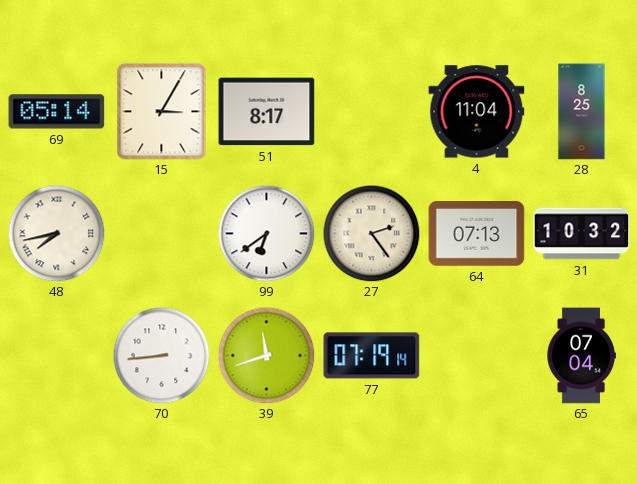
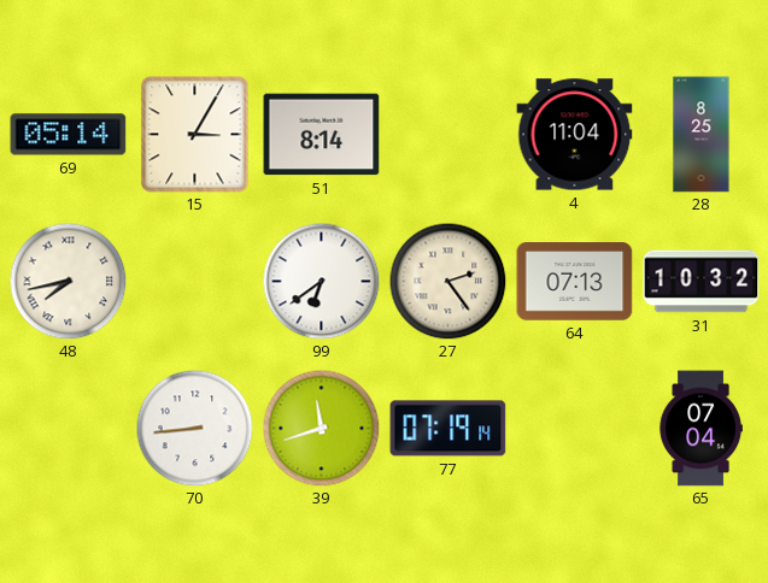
51: 8:17 -> 8:14 (322, 135)
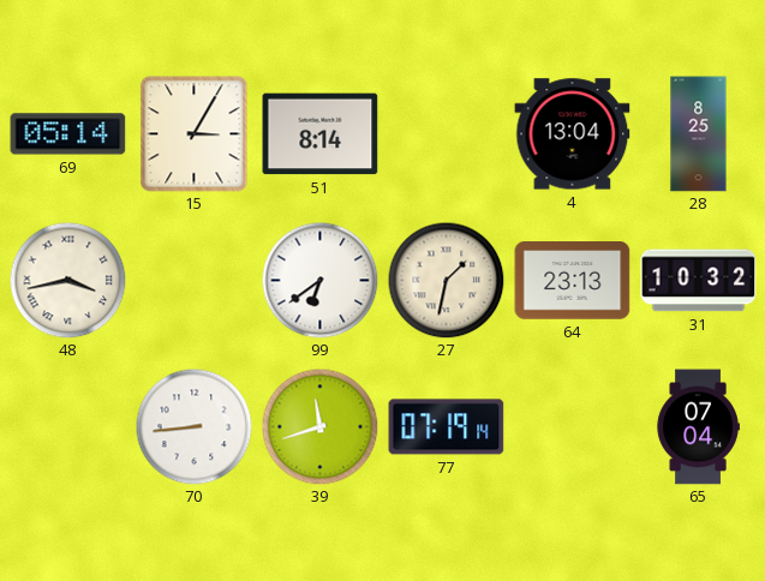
4: 11:04 -> 13:04 (573, 134)
48: 7:43 -> 3:43 (67, 280)
27: 2:24 -> 1:32 (446, 280)
64: 07:13 -> 23:13 (573, 281)
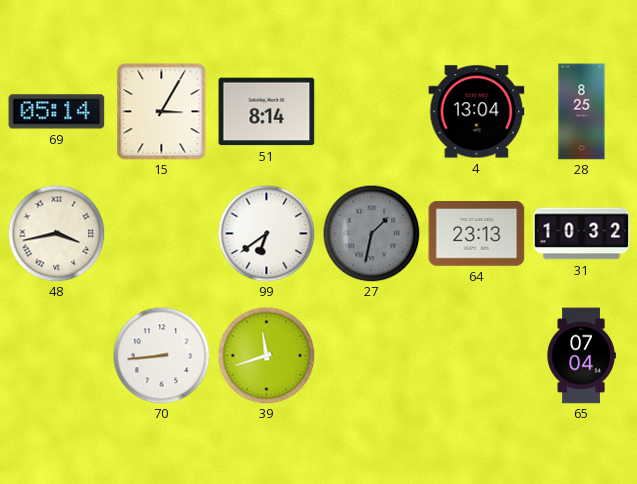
27 dial: cream -> grey (371, 233)
77: 07:19 -> none (447, 427)
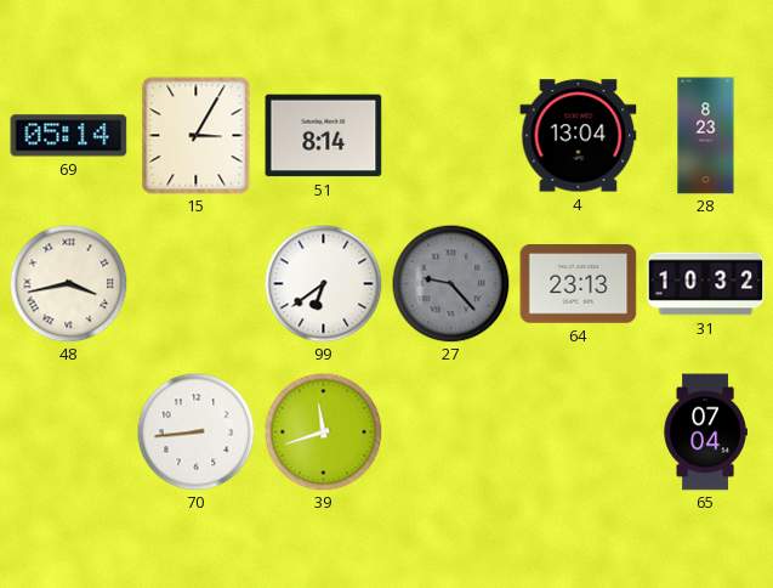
28: 8:25 -> 8:23 (706, 136)
27: 1:32 -> 9:23 (450, 283)
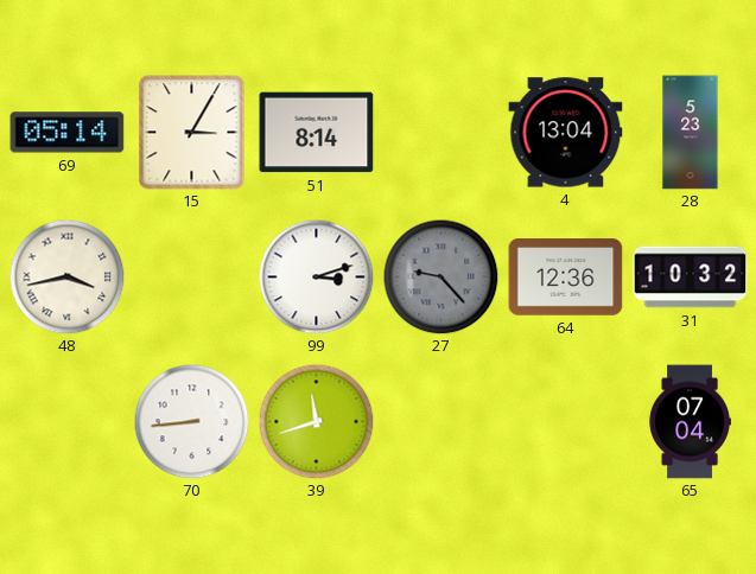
28: 8:23 -> 5:23 (691, 133)
99: 6:39 -> 3:12 (316, 276)
64: 23:13 -> 12:36 (566, 278)
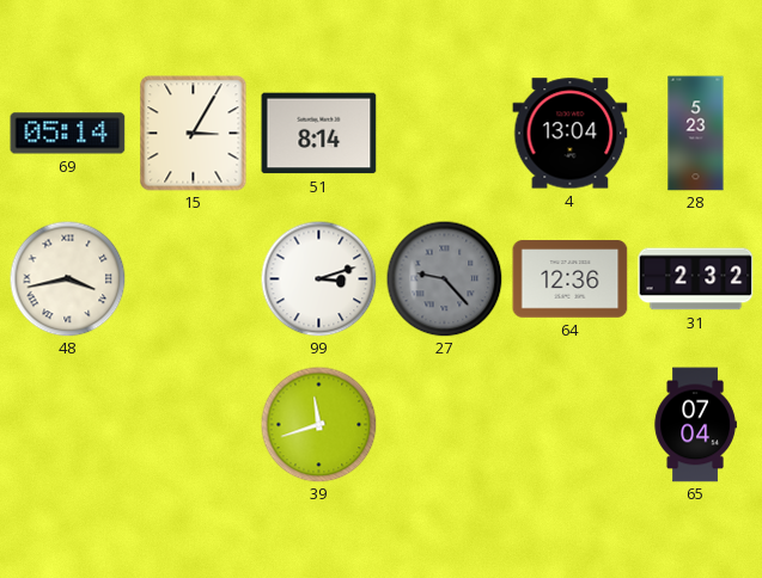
31: 10:32 -> 2:32 (696, 279)
70: 8:44 -> none (191, 421)
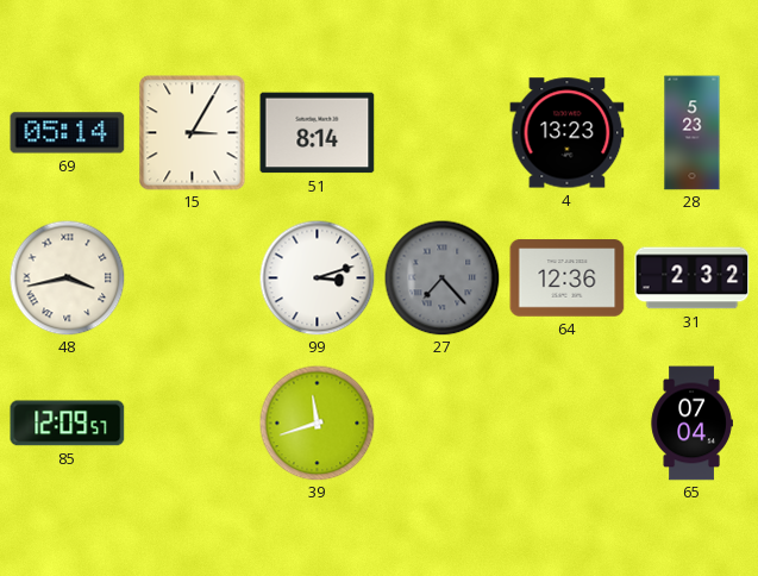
4: 13:04 -> 13:23 (568, 133)
27: 9:23 -> 7:23 (441, 277)
85: none -> 12:09 (68, 424)
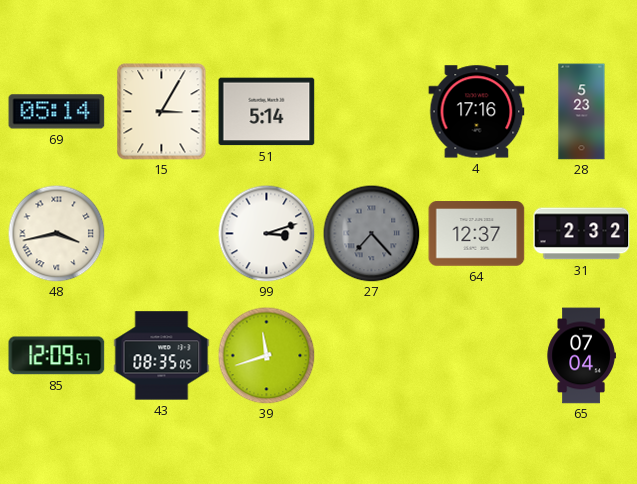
51: 8:14 -> 5:14 (267, 112)
4: 13:23 -> 17:16 (477, 112)
64: 12:36 -> 12:37 (477, 234)
43: none -> 08:35 (162, 356)
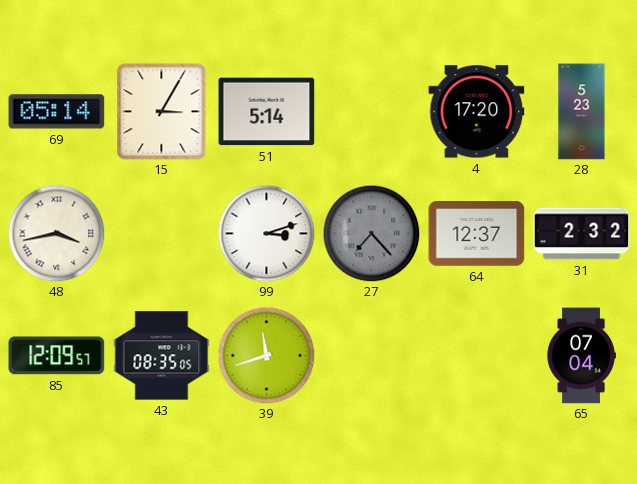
4: 17:16 -> 17:20 (477, 112)
